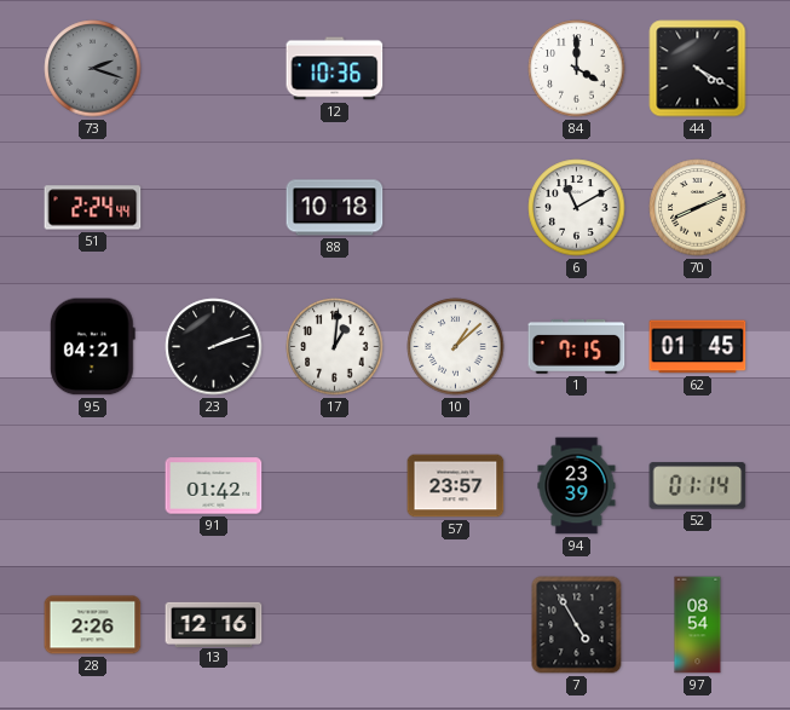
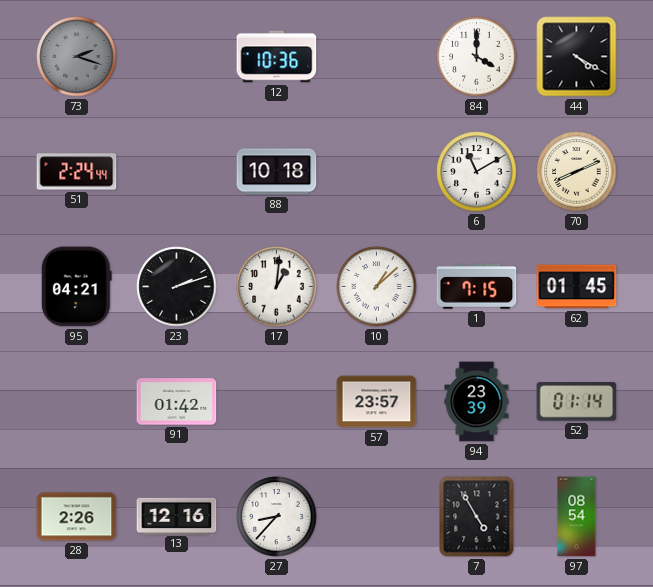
27: none -> 8:37 (277, 517)
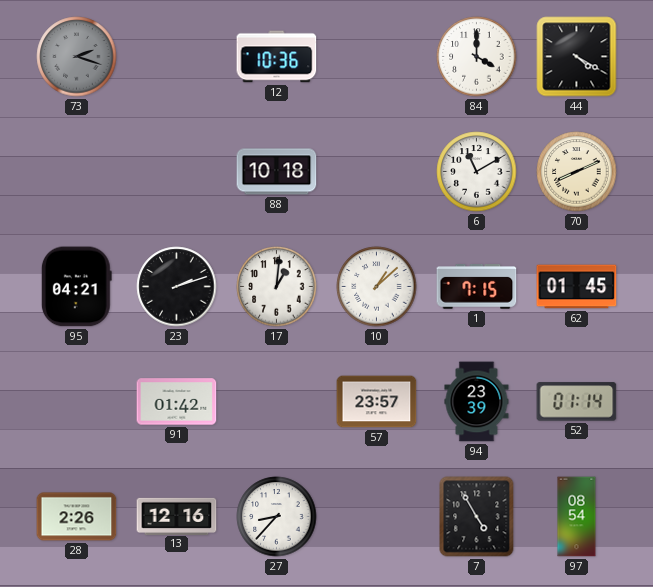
51: 2:24 -> none (77, 172)
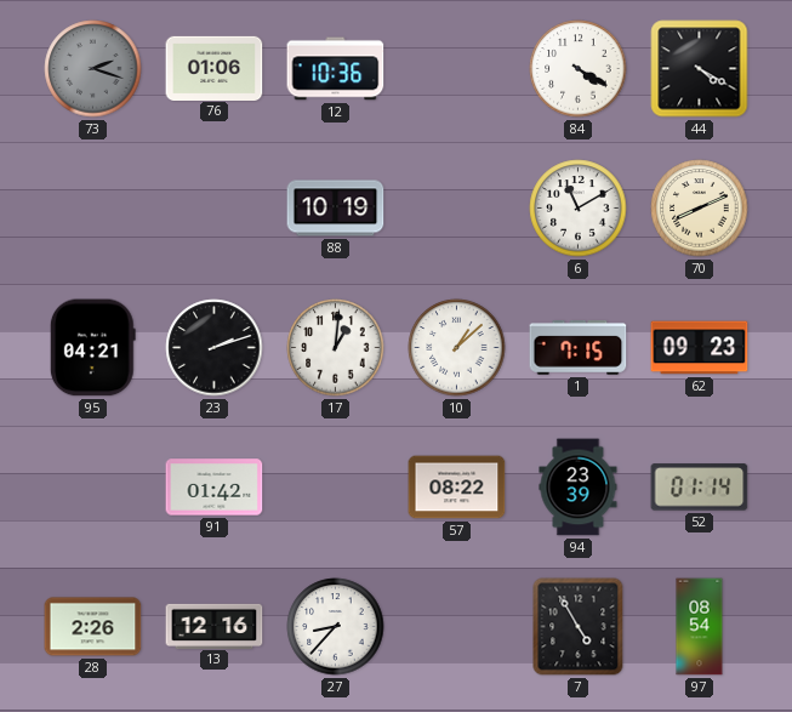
76: none -> 01:06 (215, 68)
84: 4:00 -> 4:20 (579, 69)
88: 10:18 -> 10:19 (336, 209)
62: 01:45 -> 09:23 (700, 348)
57: 23:57 -> 08:22 (457, 488)
